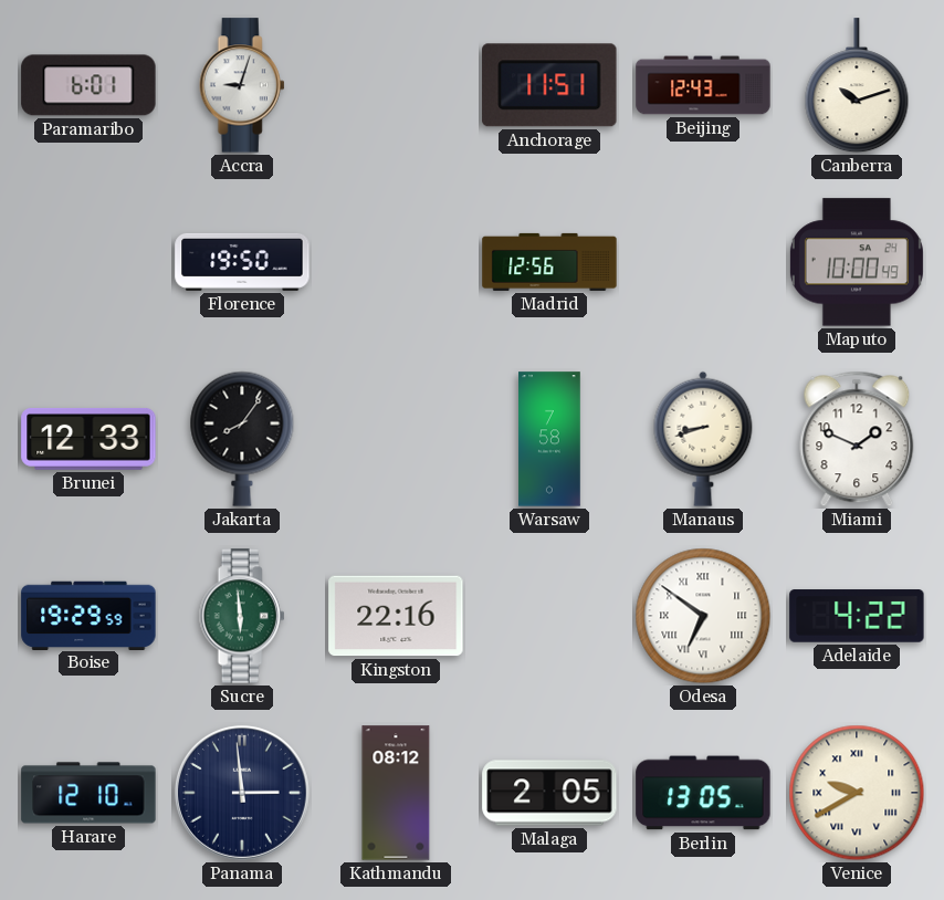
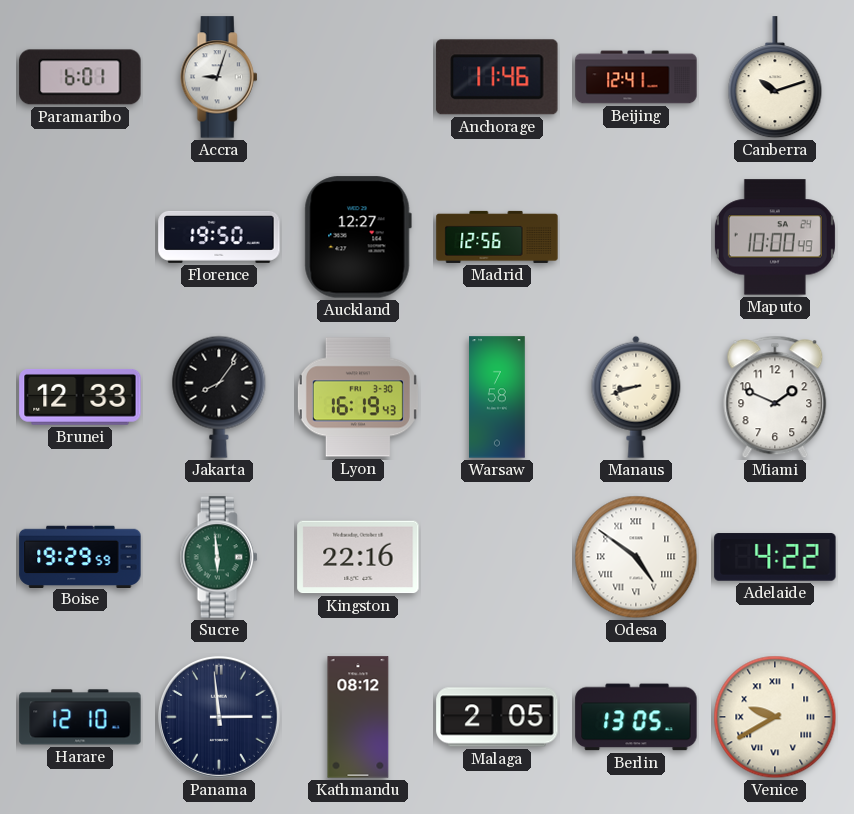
Anchorage: 11:51 -> 11:46 (497, 77)
Beijing: 12:43 -> 12:41 (636, 77)
Auckland: none -> 12:27 (358, 237)
Lyon: none -> 16:19 (358, 397)
Odesa: 6:51 -> 4:51 (636, 557)
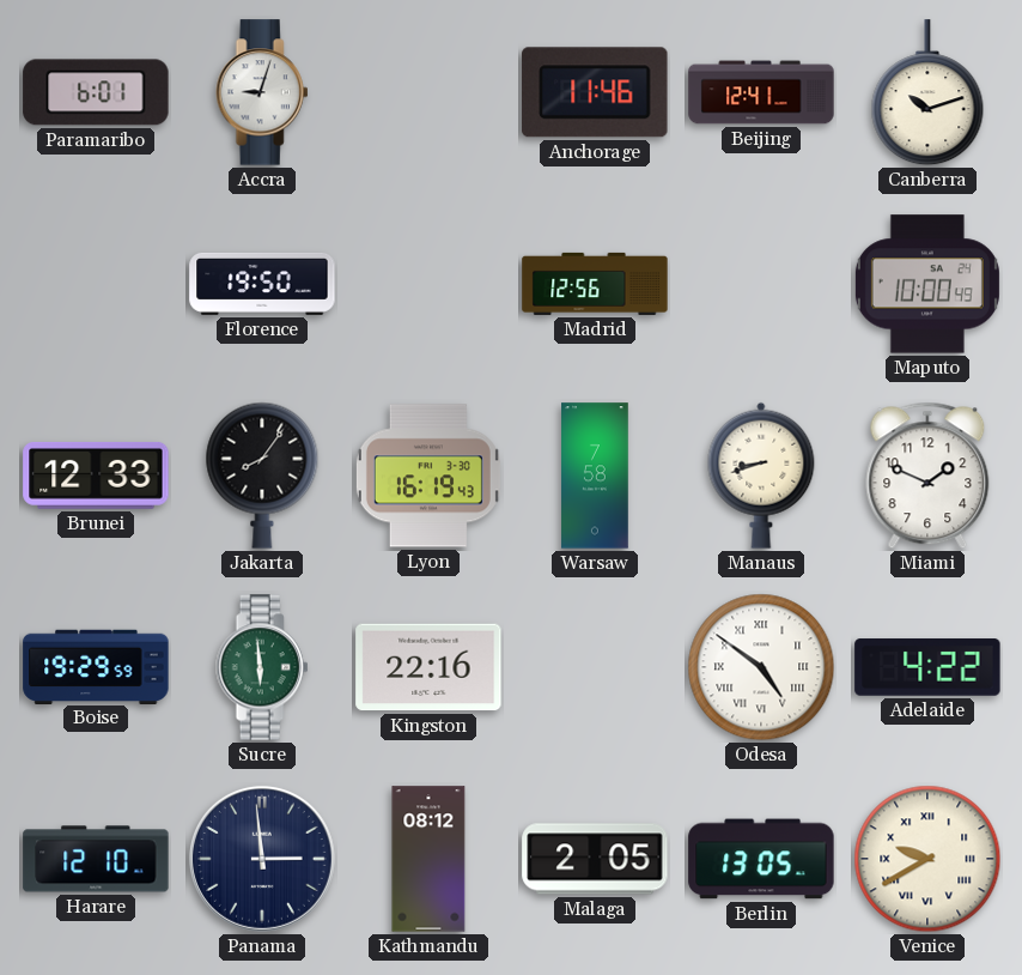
Auckland: 12:27 -> none (358, 237)
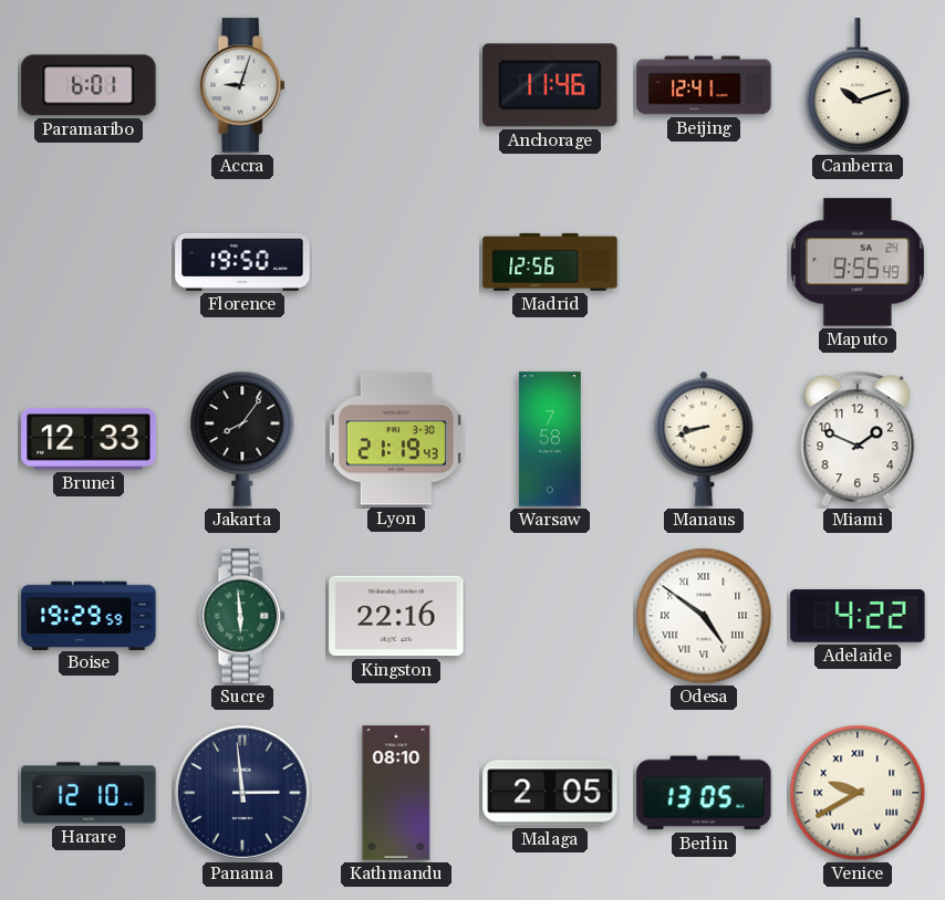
Maputo: 10:00 -> 9:55 (858, 262)
Lyon: 16:19 -> 21:19 (396, 439)
Kathmandu: 08:12 -> 08:10 (396, 793)
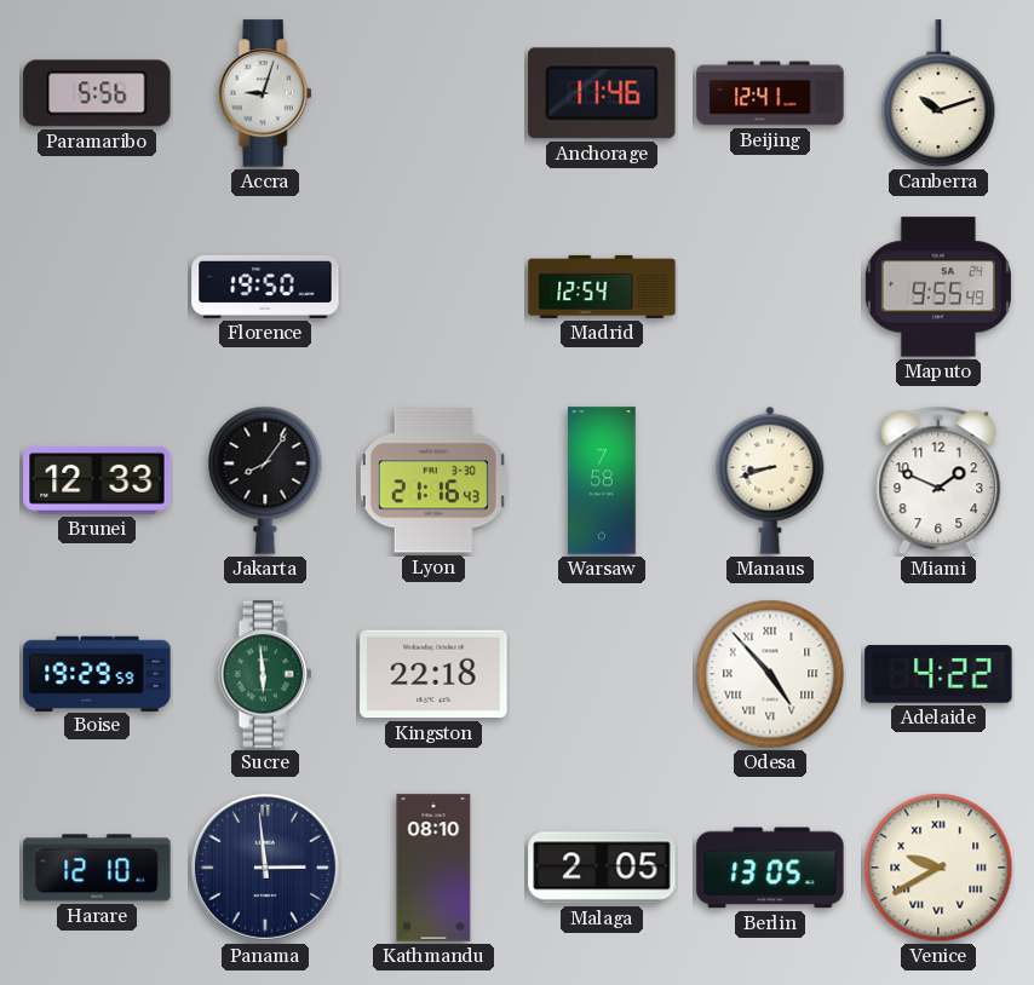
Paramaribo: 6:01 -> 5:56 (97, 93)
Madrid: 12:56 -> 12:54 (602, 287)
Lyon: 21:19 -> 21:16 (433, 480)
Kingston: 22:16 -> 22:18 (433, 674)
Odesa: 4:51 -> 4:53 (770, 674)
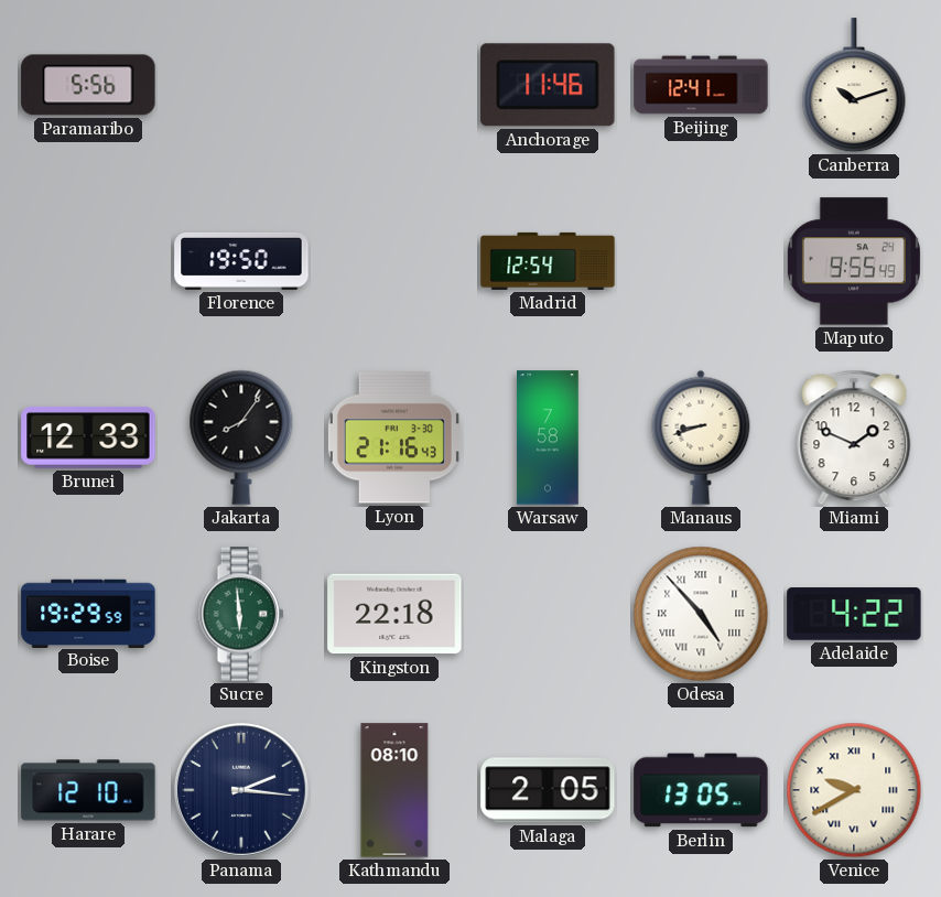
Accra: 9:03 -> none (265, 93)
Panama: 2:59 -> 2:16 (241, 790)
